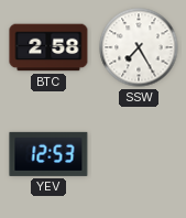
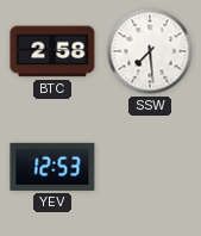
SSW: 7:25 -> 7:29 (150, 51)
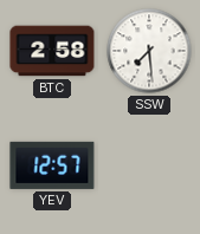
YEV: 12:53 -> 12:57 (52, 165)
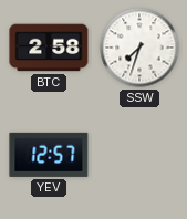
SSW: 7:29 -> 7:33 (139, 48)
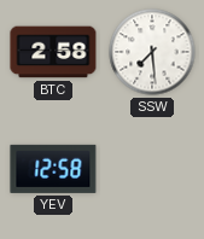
SSW: 7:33 -> 7:29 (152, 52)
YEV: 12:57 -> 12:58 (53, 169)
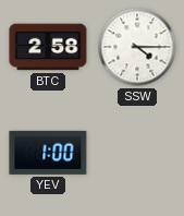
SSW: 7:29 -> 4:15 (137, 47)
YEV: 12:58 -> 1:00 (48, 153)
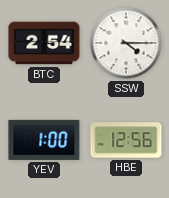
BTC: 2:58 -> 2:54 (44, 43)
HBE: none -> 12:56 (126, 140)
